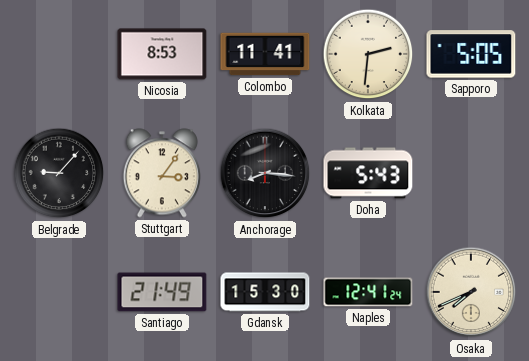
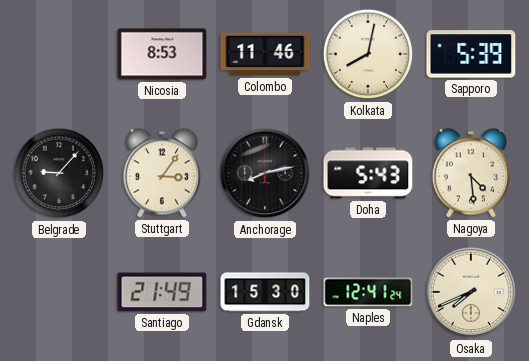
Colombo: 11:41 -> 11:46 (265, 54)
Kolkata: 2:31 -> 8:02 (368, 54)
Sapporo: 5:05 -> 5:39 (471, 54)
Anchorage: 8:16 -> 8:13 (265, 173)
Nagoya: none -> 4:29 (471, 173)
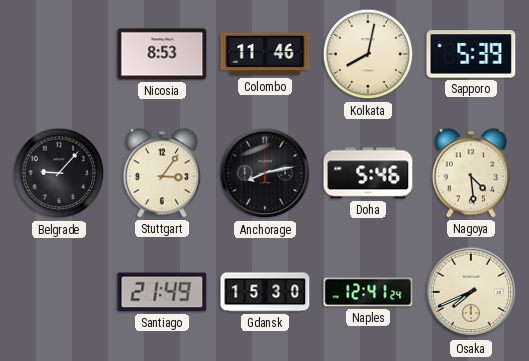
Doha: 5:43 -> 5:46 (368, 173)
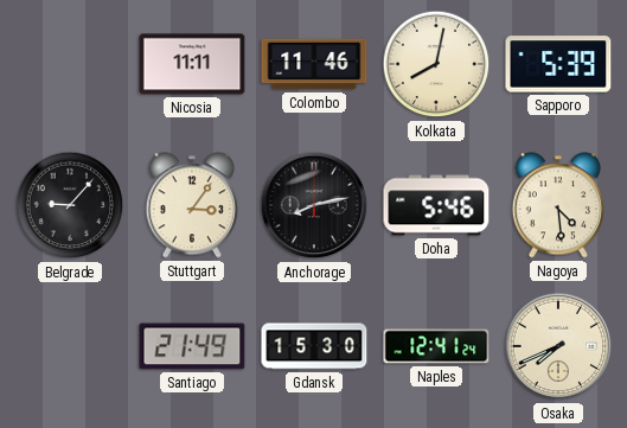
Nicosia: 8:53 -> 11:11 (192, 64)
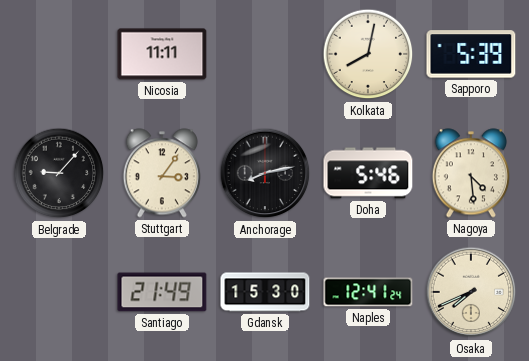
Colombo: 11:46 -> none (314, 64)
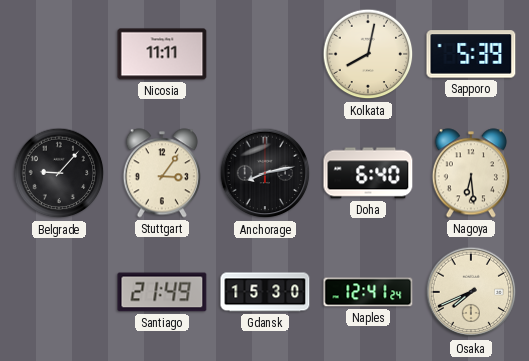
Doha: 5:46 -> 6:40 (368, 173)
Nagoya: 4:29 -> 6:29 (471, 173)
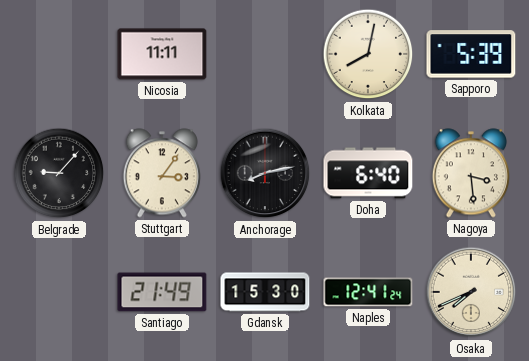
Nagoya: 6:29 -> 3:29 (471, 173)
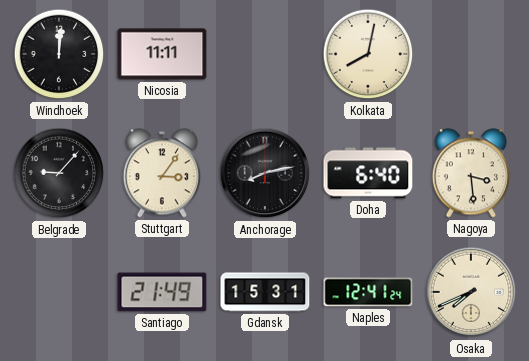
Windhoek: none -> 12:01 (59, 54)
Sapporo: 5:39 -> none (471, 54)
Gdansk: 15:30 -> 15:31 (265, 292)
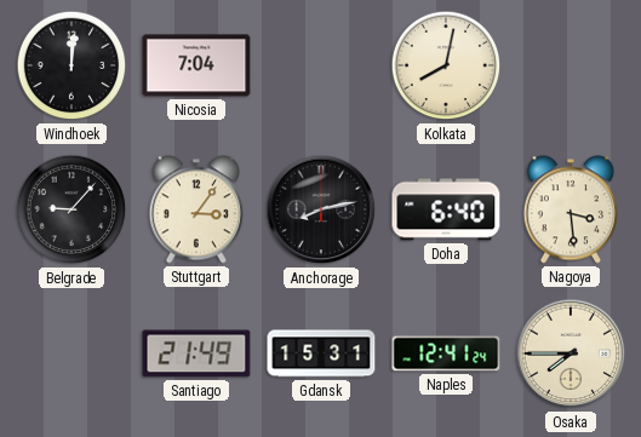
Nicosia: 11:11 -> 7:04 (196, 65)
Osaka: 7:41 -> 7:45 (571, 353)
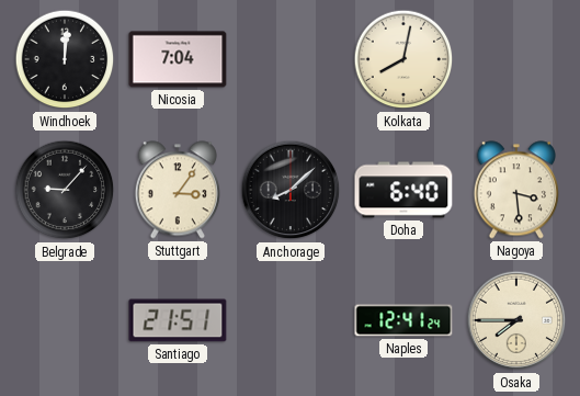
Anchorage: 8:13 -> 8:08 (291, 190)
Santiago: 21:49 -> 21:51 (178, 320)
Gdansk: 15:31 -> none (321, 353)
